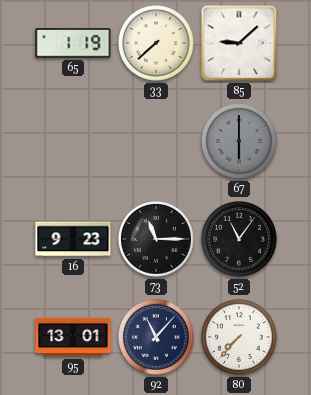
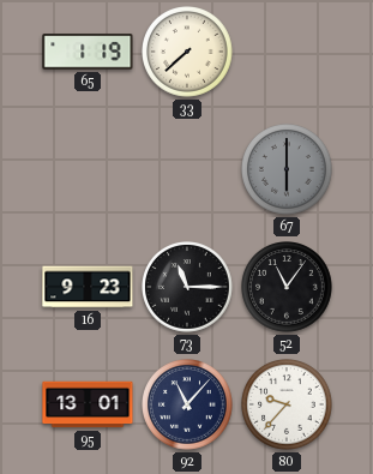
85: 9:08 -> none (239, 43)
80: 7:37 -> 9:37 (288, 406)
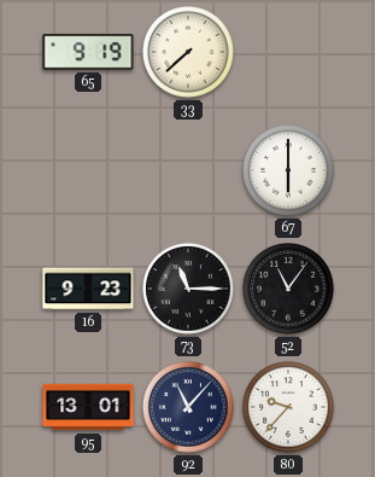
65: 1:19 -> 9:19 (88, 52)
67 dial: grey -> white (289, 171)
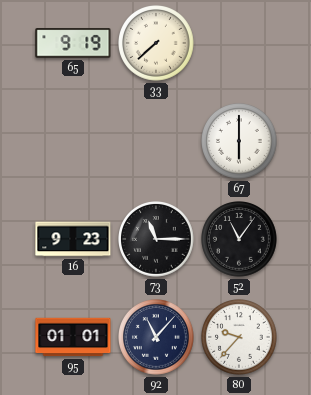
95: 13:01 -> 01:01 (73, 337)
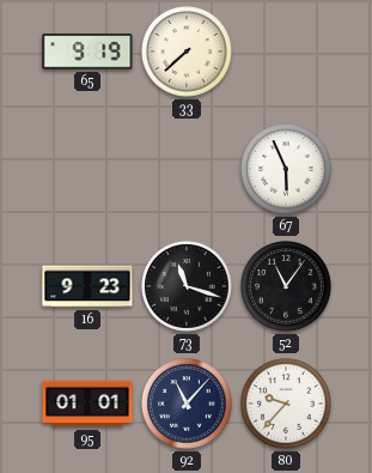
67: 6:00 -> 5:56 (287, 170)
73: 11:15 -> 11:18 (188, 287)
